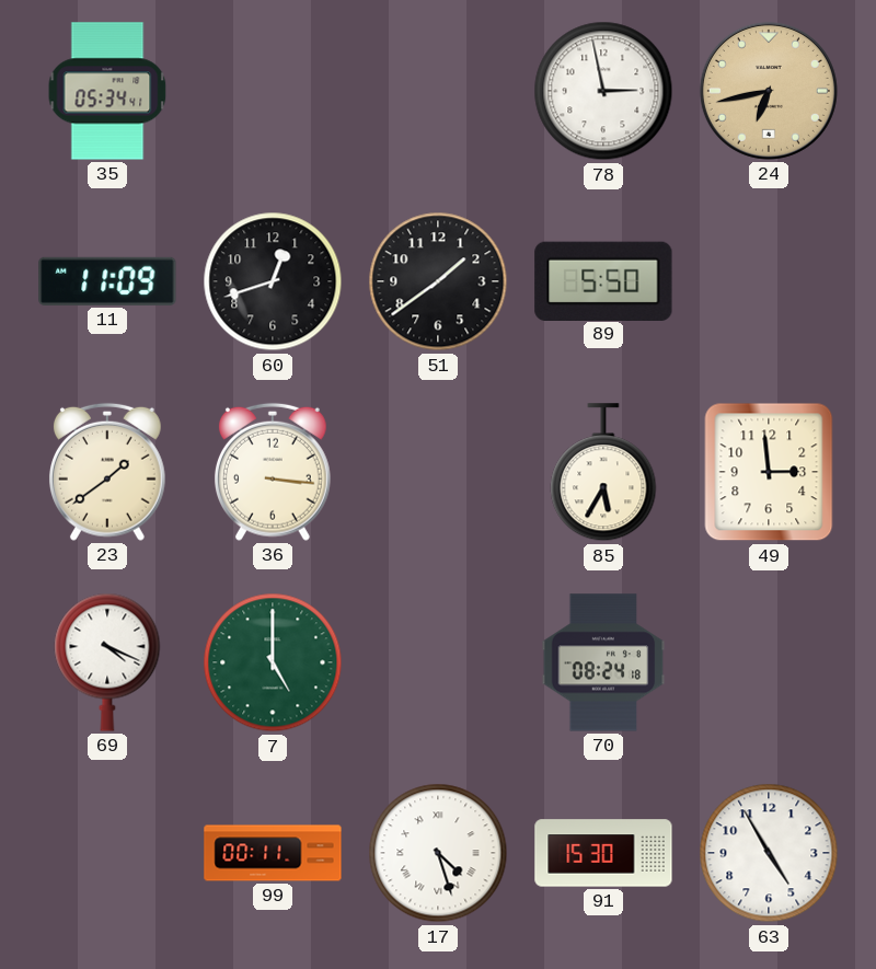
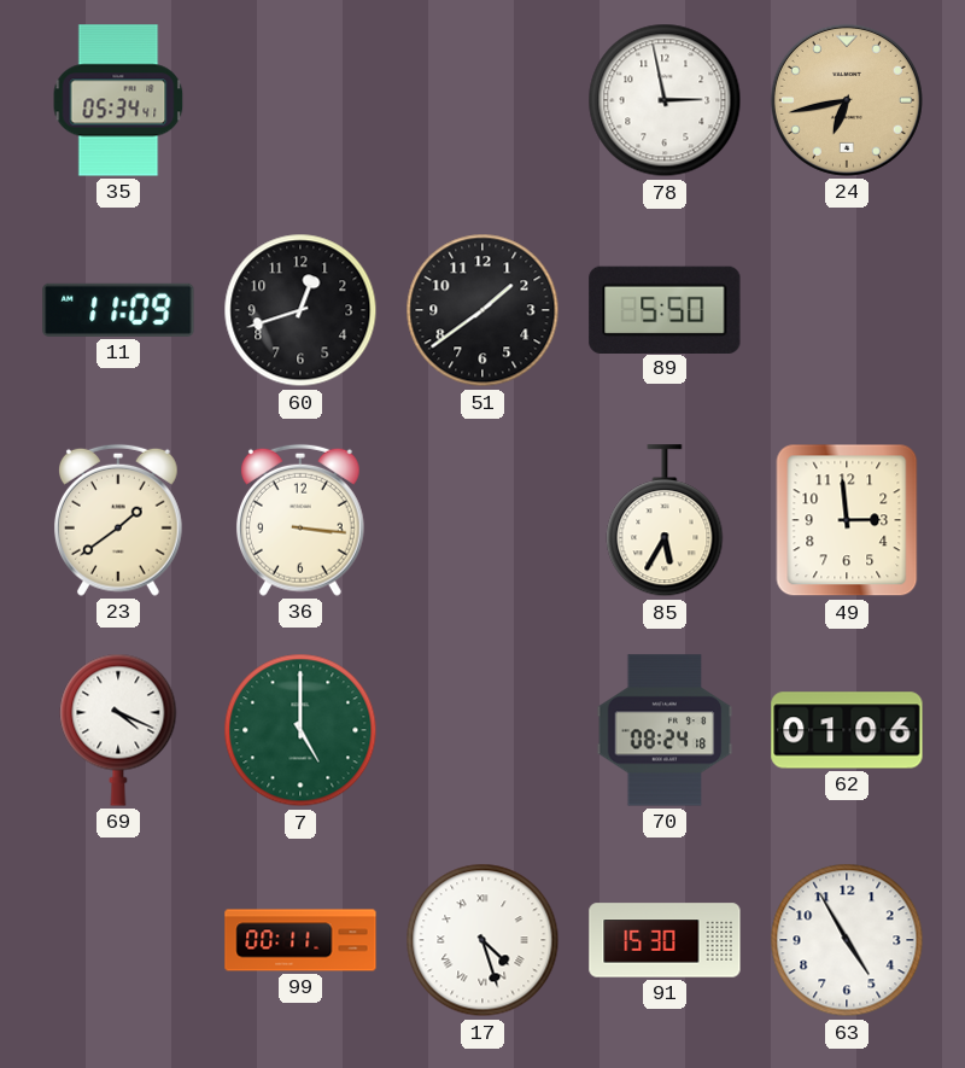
62: none -> 01:06 (847, 730)
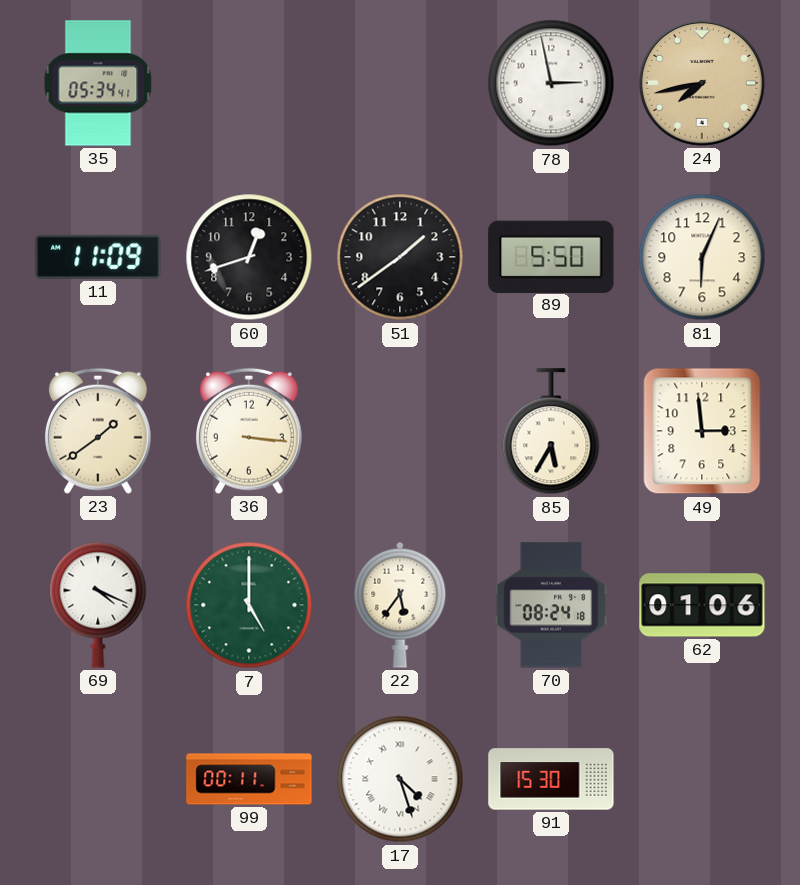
24: 6:43 -> 7:43 (702, 83)
81: none -> 6:04 (702, 257)
22: none -> 5:36 (400, 605)
63: 4:55 -> none (847, 940)
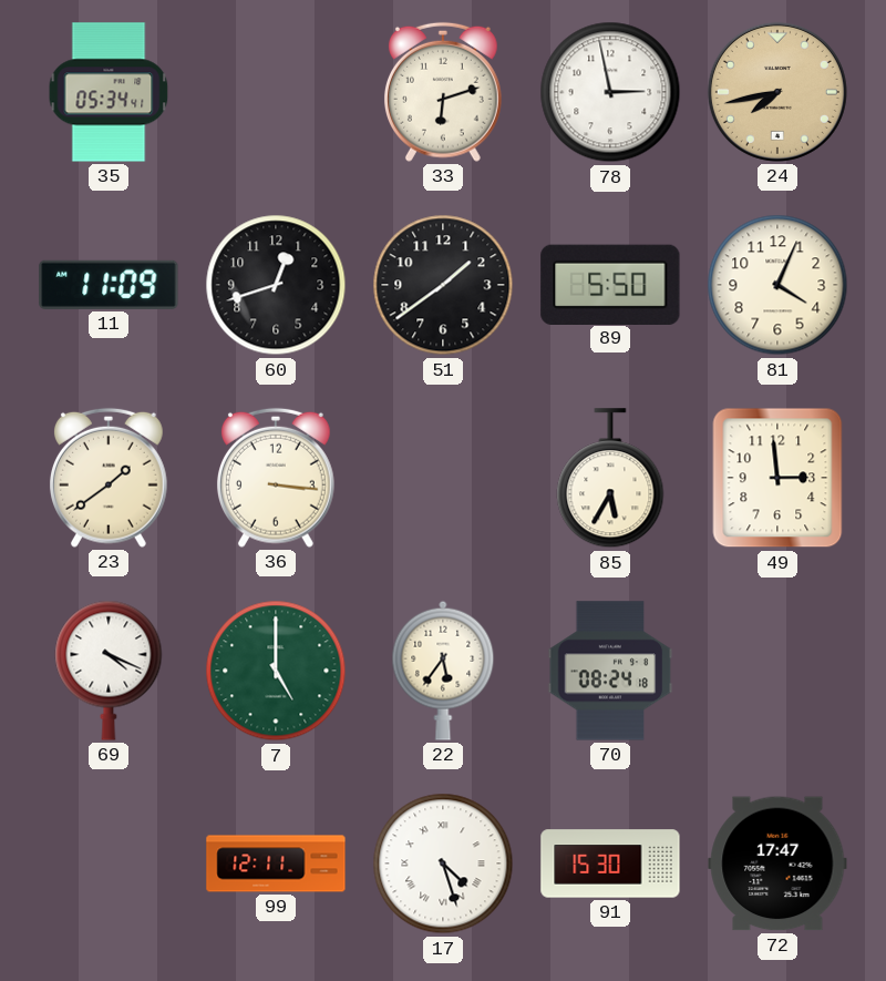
33: none -> 6:12 (443, 92)
81: 6:04 -> 4:04 (777, 285)
62: 01:06 -> none (702, 605)
99: 00:11 -> 12:11 (276, 864)
72: none -> 17:47 (777, 864)
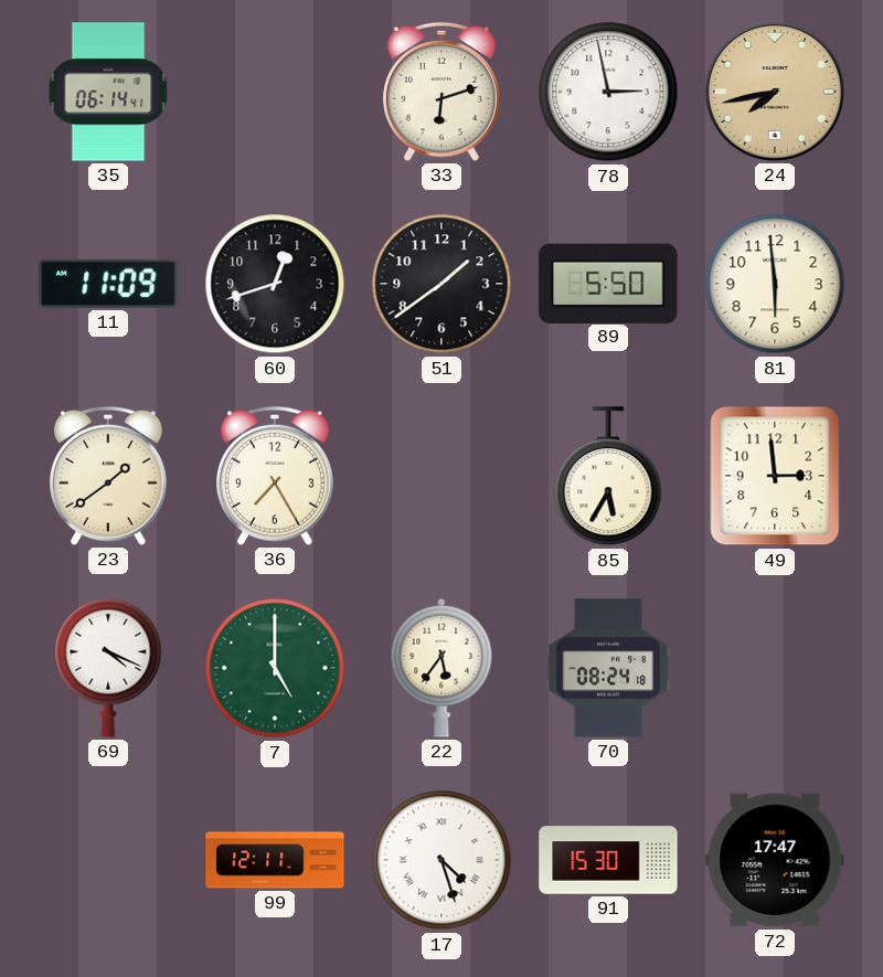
35: 05:34 -> 06:14 (108, 92)
81: 4:04 -> 5:59 (775, 284)
36: 3:16 -> 7:25 (275, 476)
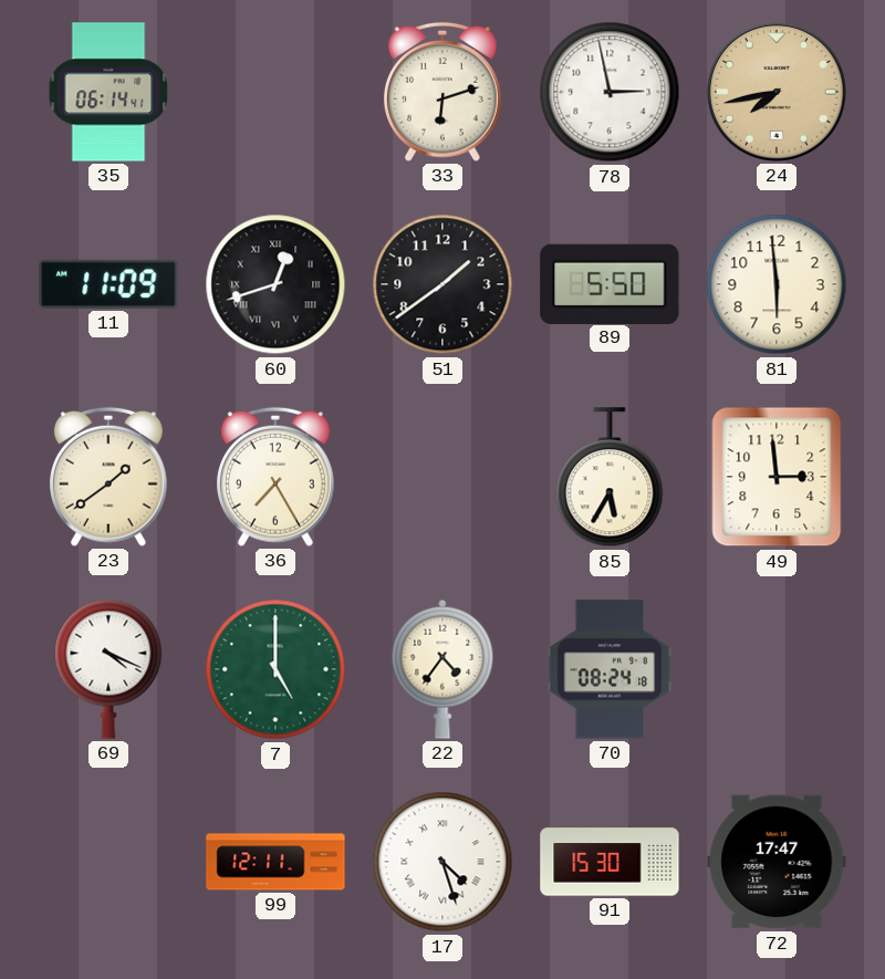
60 numerals: Arabic -> Roman (275, 284)
22: 5:36 -> 4:36 (442, 669)
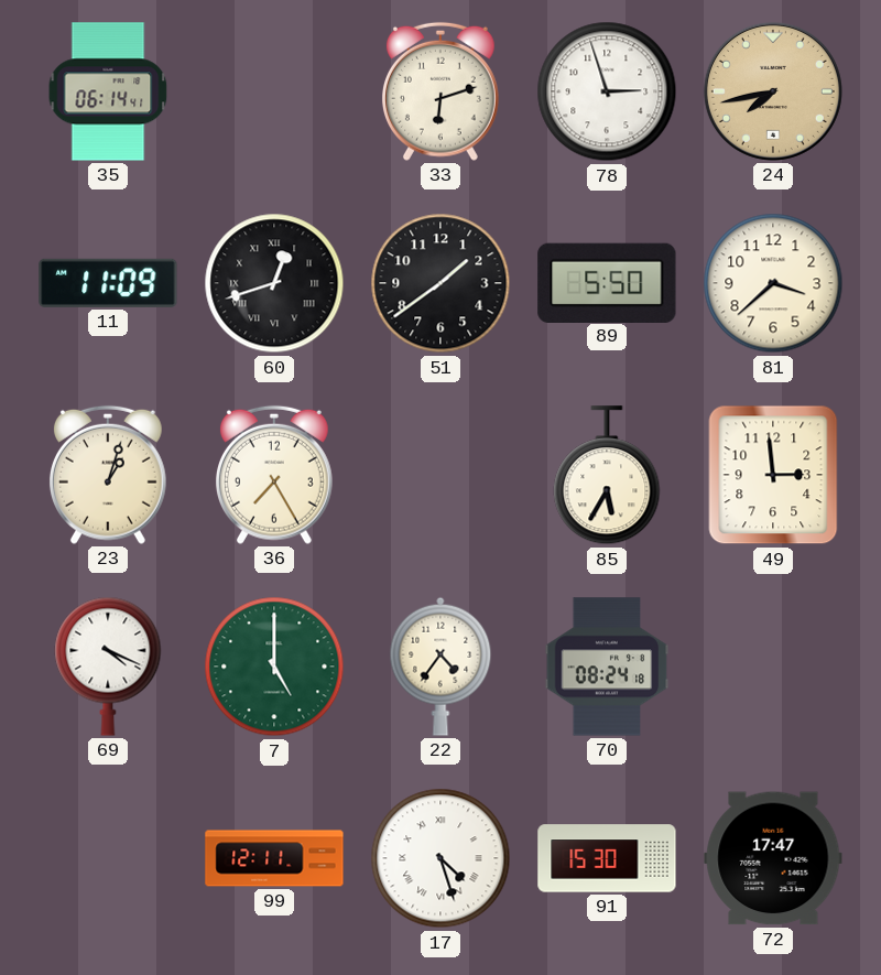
78: 2:58 -> 2:57 (607, 91)
81: 5:59 -> 3:38 (773, 283)
23: 1:39 -> 1:03 (108, 475)
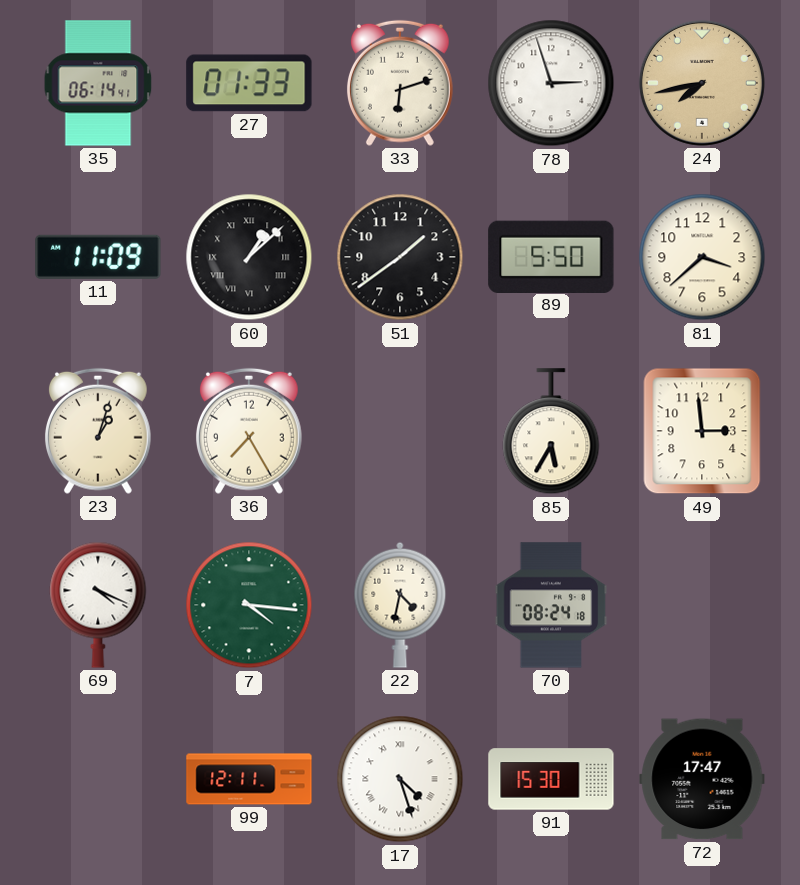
27: none -> 01:33 (249, 83)
60: 12:42 -> 1:08 (249, 257)
7: 5:00 -> 4:16 (249, 605)
22: 4:36 -> 4:32 (400, 605)
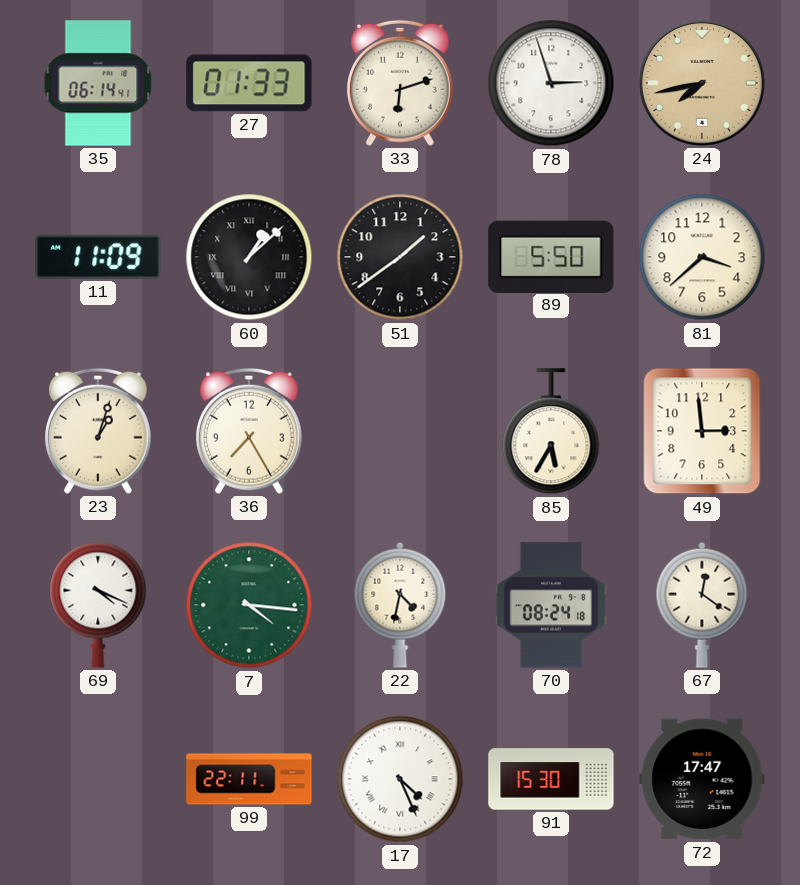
67: none -> 12:21 (702, 605)
99: 12:11 -> 22:11 (249, 779)
17: 4:27 -> 4:26 (400, 779)
